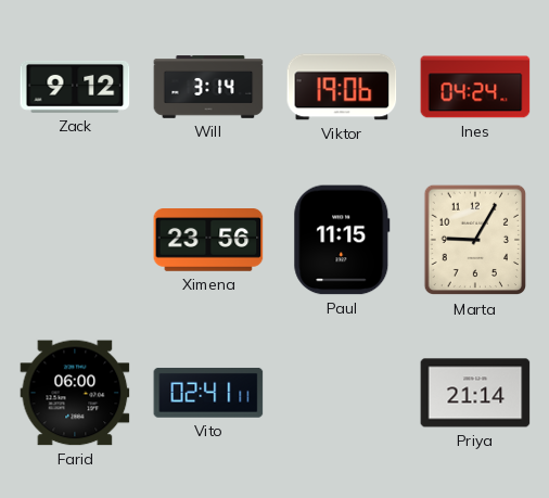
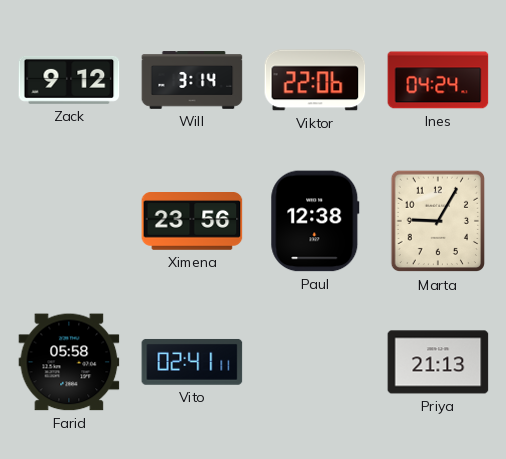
Viktor: 19:06 -> 22:06 (315, 80)
Paul: 11:15 -> 12:38 (315, 221)
Farid: 06:00 -> 05:58 (69, 362)
Priya: 21:14 -> 21:13 (438, 362)
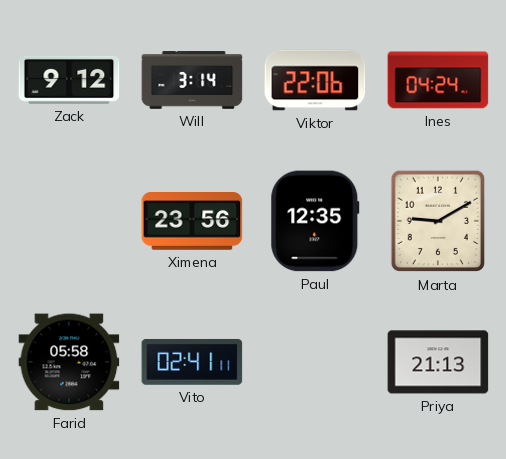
Paul: 12:38 -> 12:35 (315, 221)
Marta: 9:05 -> 9:10 (437, 221)
